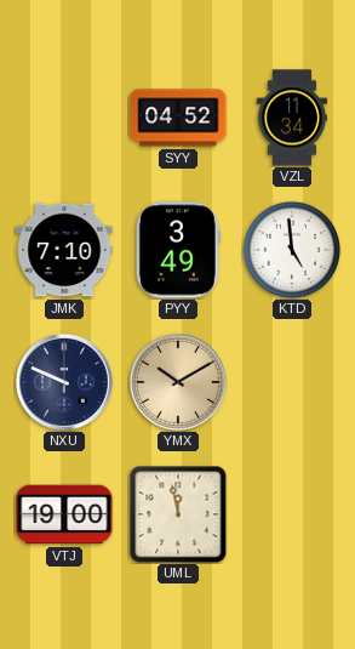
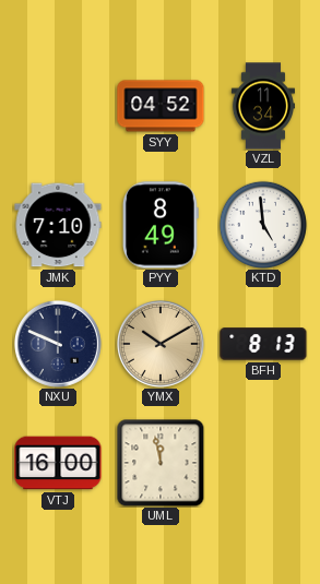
PYY: 3:49 -> 8:49 (161, 225)
BFH: none -> 8:13 (263, 344)
VTJ: 19:00 -> 16:00 (58, 463)
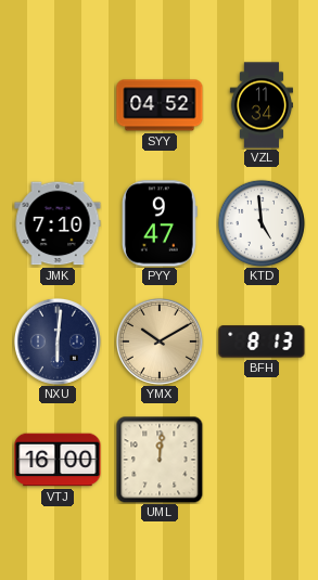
PYY: 8:49 -> 9:47 (160, 223)
NXU: 9:49 -> 6:01 (58, 341)
UML: 11:58 -> 12:01 (160, 460)
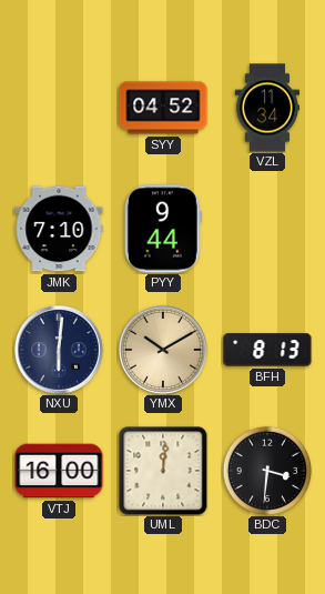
PYY: 9:47 -> 9:44 (163, 229)
KTD: 4:59 -> none (262, 223)
BDC: none -> 3:31 (267, 471)
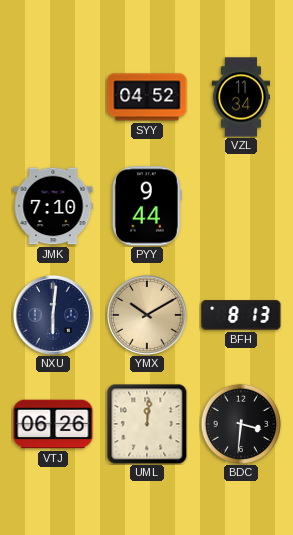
VTJ: 16:00 -> 06:26 (53, 424)
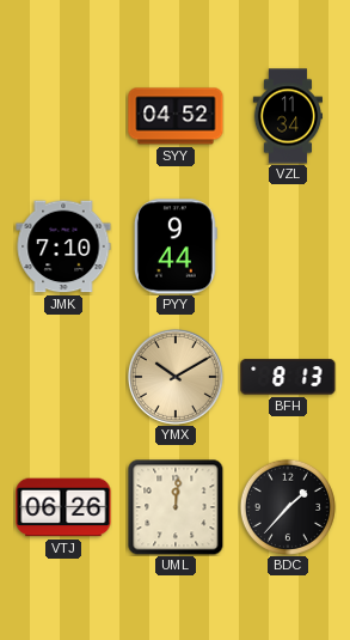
NXU: 6:01 -> none (53, 315)
BDC: 3:31 -> 1:37 (288, 507)
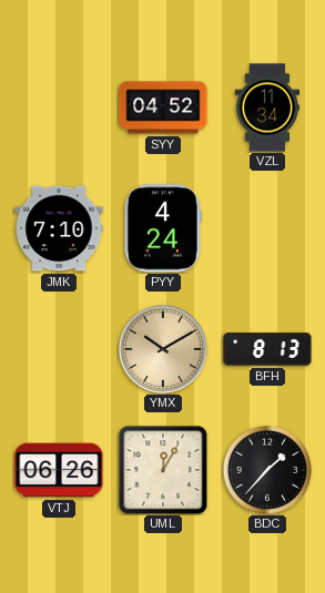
PYY: 9:44 -> 4:24 (163, 228)
UML: 12:01 -> 12:05 (163, 470)
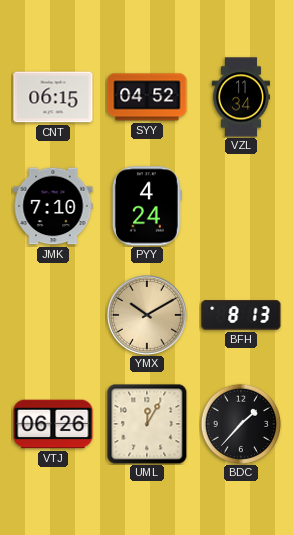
CNT: none -> 06:15 (53, 97)
